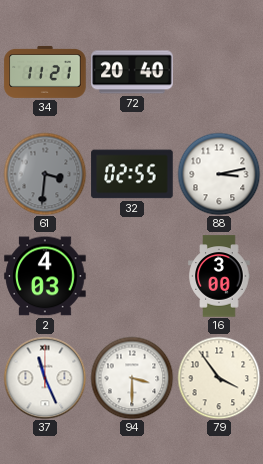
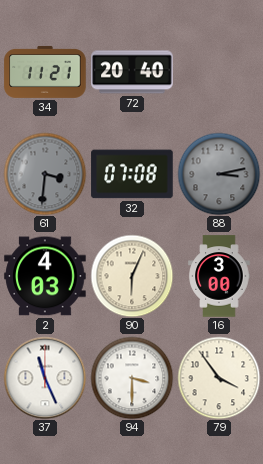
32: 02:55 -> 07:08 (132, 174)
88 dial: white -> grey (219, 174)
90: none -> 6:04 (132, 276)
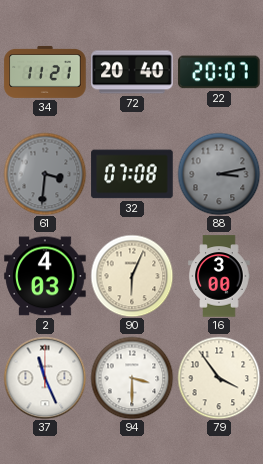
22: none -> 20:07 (219, 72)
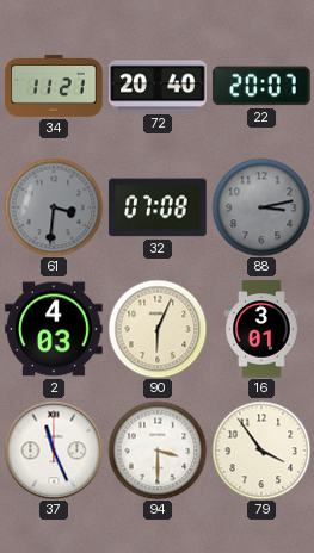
16: 3:00 -> 3:01 (261, 329)
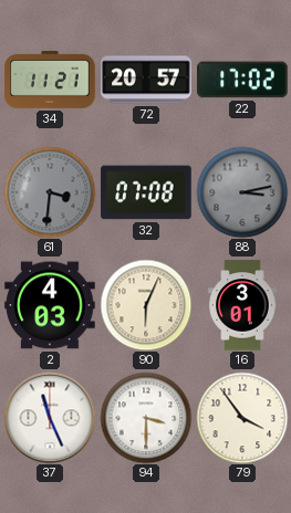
72: 20:40 -> 20:57 (146, 80)
22: 20:07 -> 17:02 (242, 80)
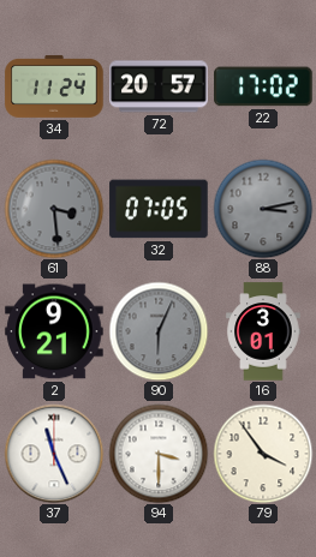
34: 11:21 -> 11:24 (54, 86)
61: 3:31 -> 3:29 (54, 209)
32: 07:08 -> 07:05 (159, 209)
2: 4:03 -> 9:21 (54, 331)
90 dial: cream -> grey (159, 331)
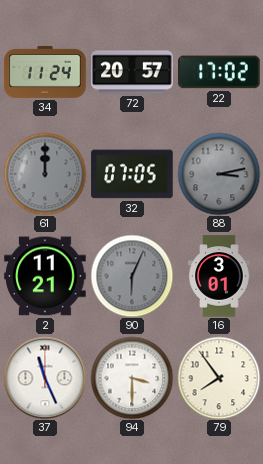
61: 3:29 -> 12:00 (45, 174)
2: 9:21 -> 11:21 (45, 276)
79: 3:54 -> 7:54 (219, 378)
